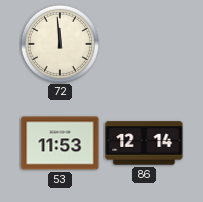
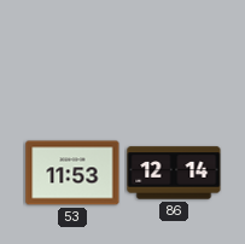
72: 11:59 -> none (60, 44)
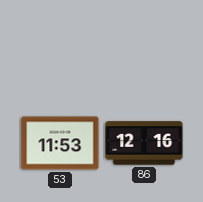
86: 12:14 -> 12:16 (144, 143)
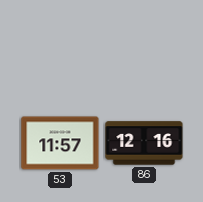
53: 11:53 -> 11:57 (60, 143)
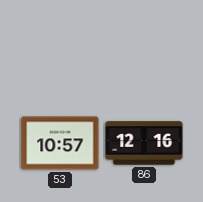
53: 11:57 -> 10:57 (60, 143)
